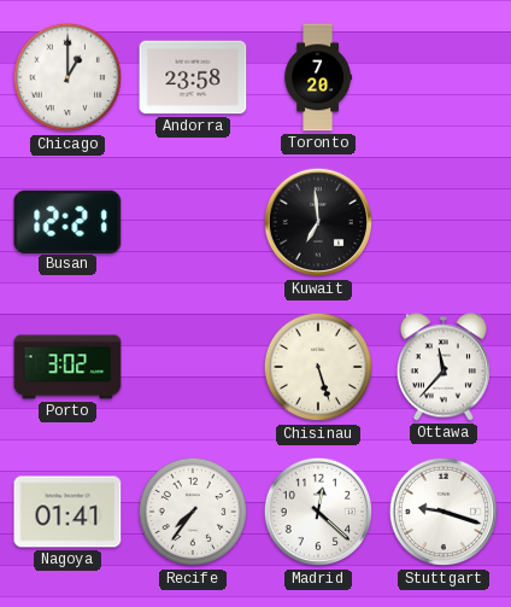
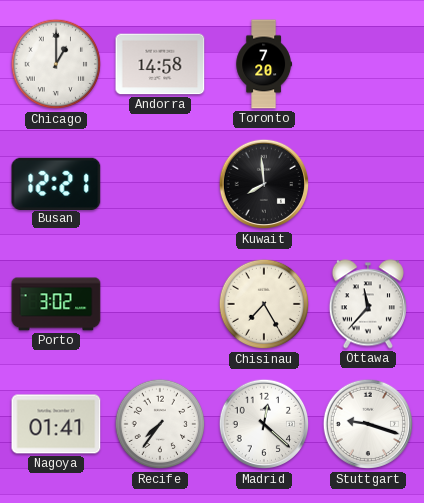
Andorra: 23:58 -> 14:58 (160, 64)
Kuwait: 6:59 -> 7:59 (264, 184)
Chisinau: 5:27 -> 7:25 (264, 304)
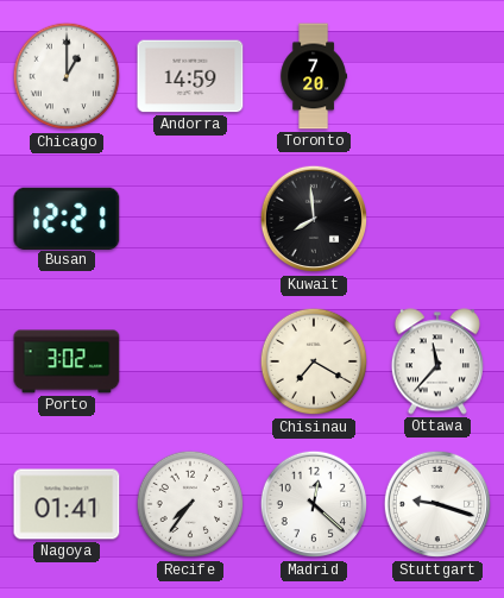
Andorra: 14:58 -> 14:59 (190, 76)
Chisinau: 7:25 -> 7:20 (314, 361)
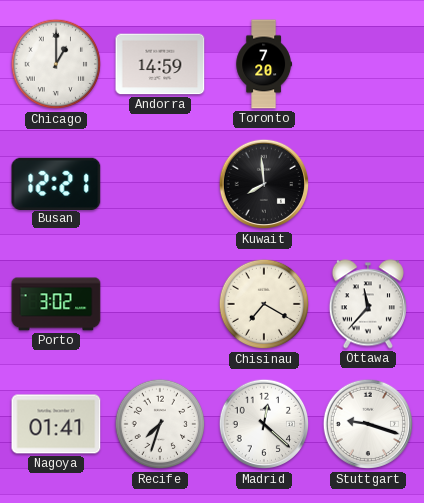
Recife: 7:36 -> 7:33 (160, 424)
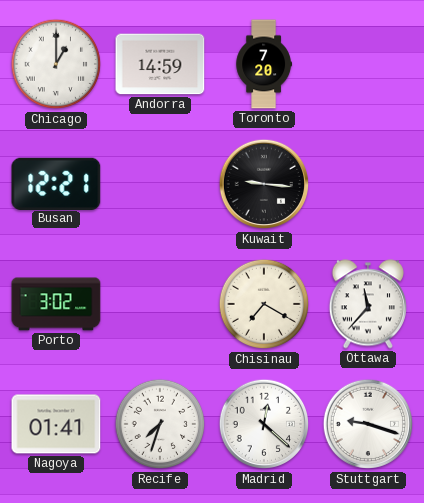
Kuwait: 7:59 -> 9:16 (264, 184)
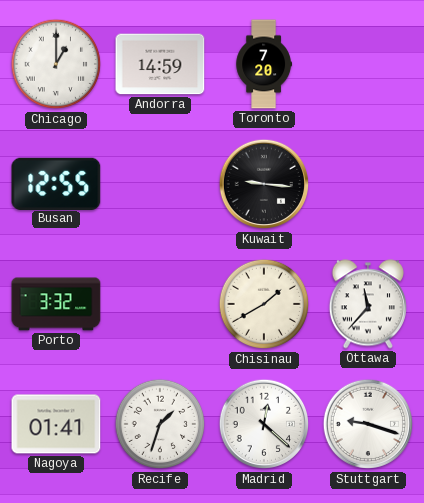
Busan: 12:21 -> 12:55 (56, 183)
Porto: 3:02 -> 3:32 (56, 304)
Chisinau: 7:20 -> 1:40 (264, 304)
Recife: 7:33 -> 1:33 (160, 424)
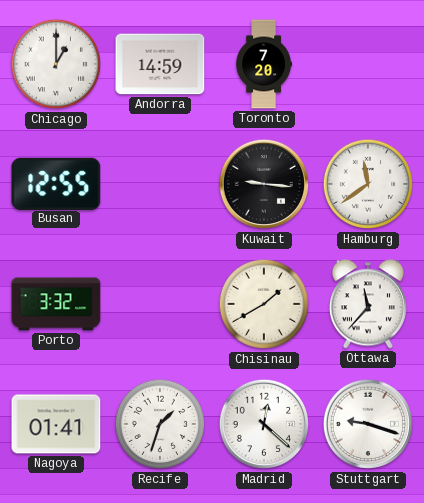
Hamburg: none -> 11:39 (368, 184)
